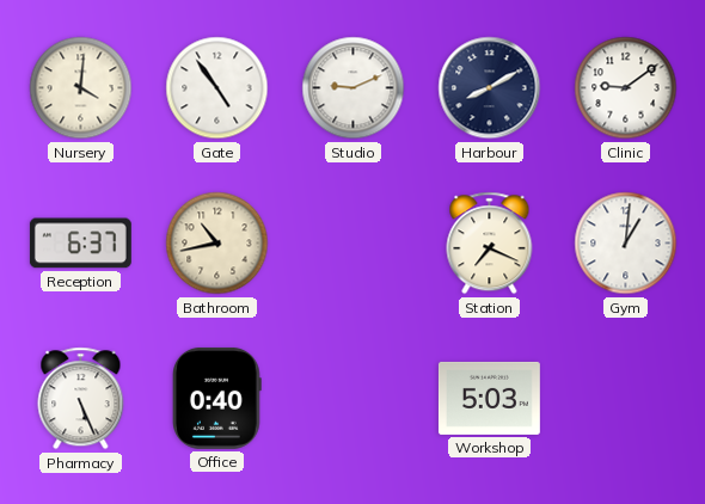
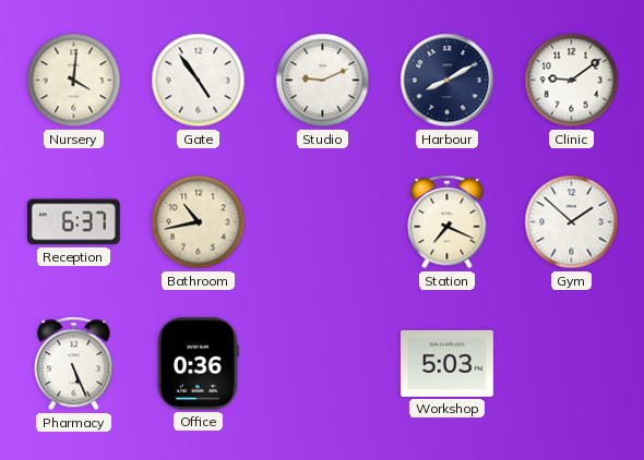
Gym: 1:01 -> 1:52 (572, 222)
Office: 0:40 -> 0:36 (199, 363)
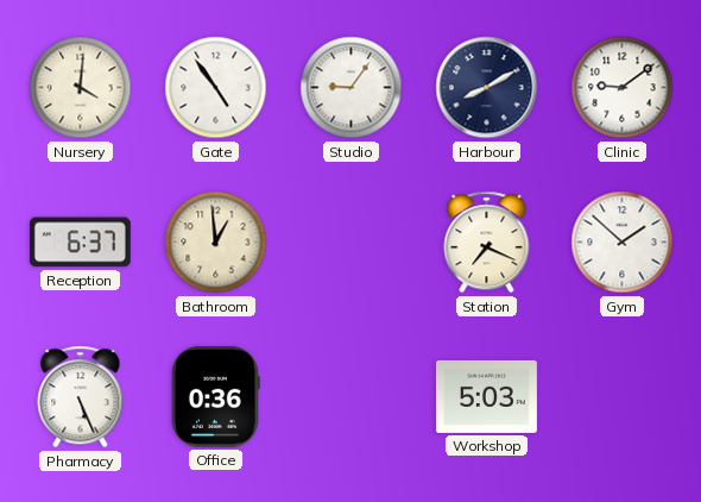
Studio: 9:11 -> 9:06 (352, 88)
Bathroom: 10:43 -> 12:59 (216, 243)
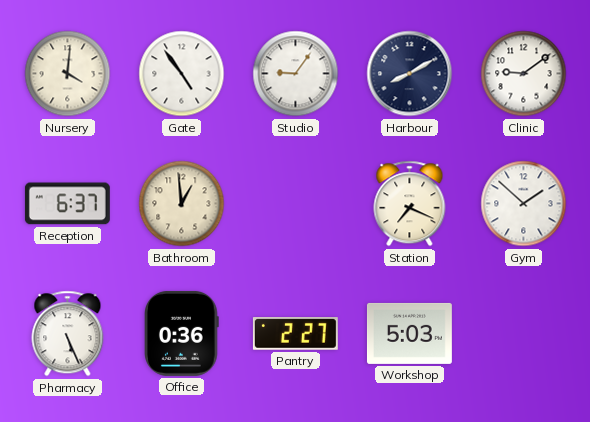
Pantry: none -> 2:27 (295, 334)
